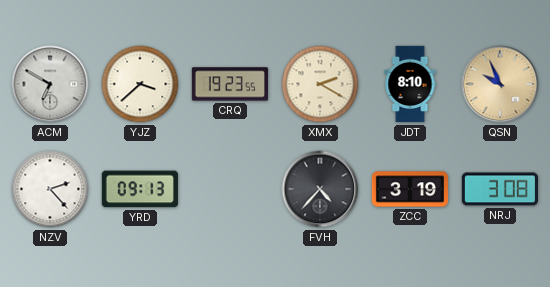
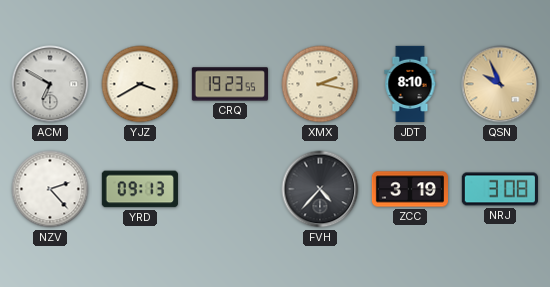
YJZ: 3:38 -> 3:40 (140, 84)
XMX: 2:20 -> 2:17 (320, 84)
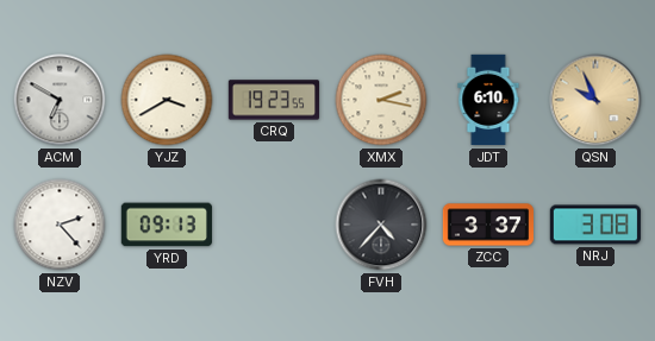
JDT: 8:10 -> 6:10 (488, 100)
ZCC: 3:19 -> 3:37 (488, 225)
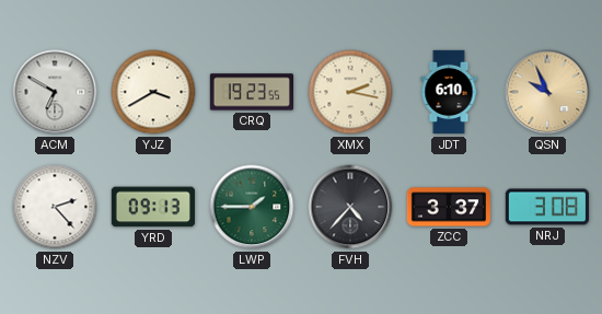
LWP: none -> 1:45 (252, 207)
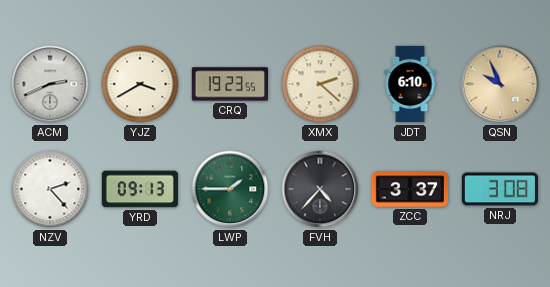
ACM: 6:50 -> 2:41 (50, 84)
XMX: 2:17 -> 2:22 (320, 84)
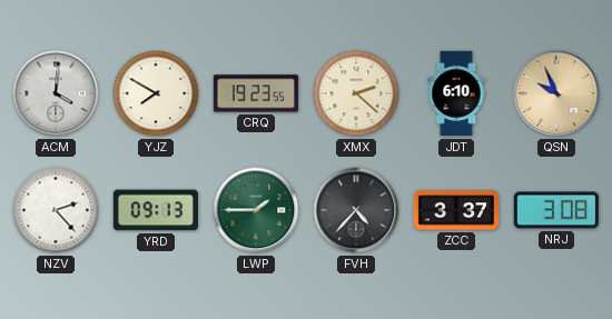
ACM: 2:41 -> 4:01 (56, 93)
YJZ: 3:40 -> 7:50 (156, 93)
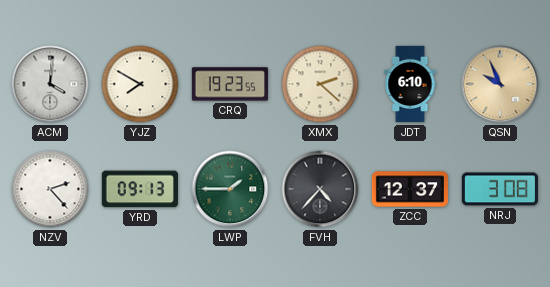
ZCC: 3:37 -> 12:37 (410, 189)
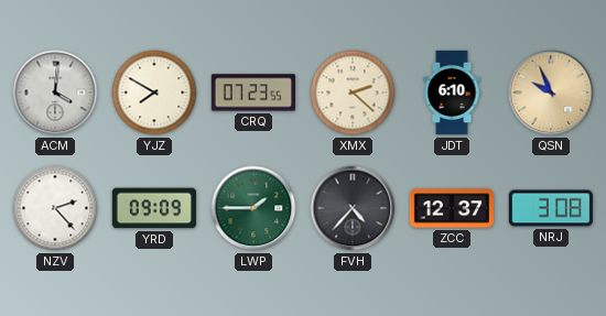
CRQ: 19:23 -> 07:23 (252, 92)
YRD: 09:13 -> 09:09 (154, 208)
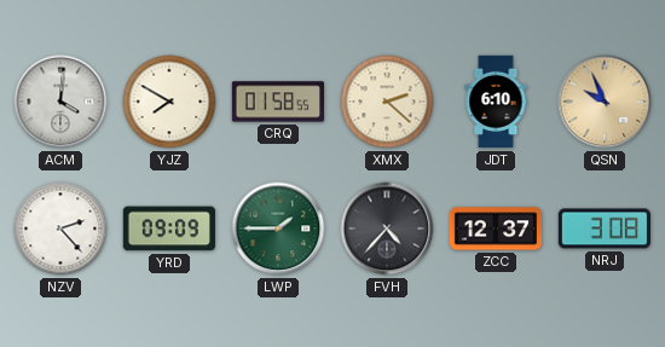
CRQ: 07:23 -> 01:58 (277, 102)
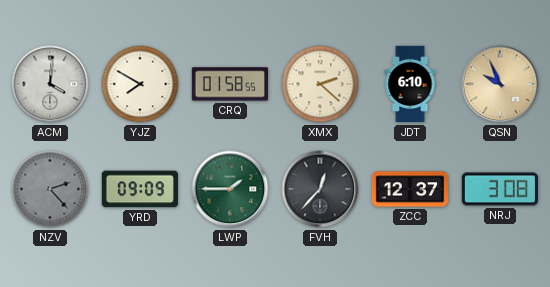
NZV dial: white -> grey (50, 189)
FVH: 4:37 -> 12:37 (320, 189)
